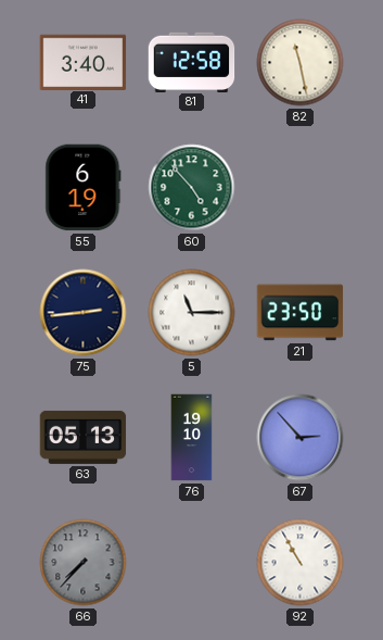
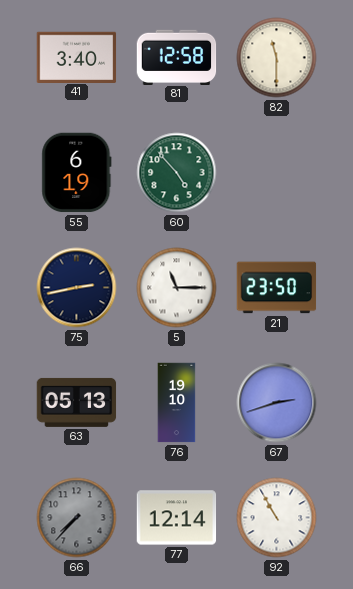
82: 11:28 -> 11:30 (277, 58)
75: 2:44 -> 2:43 (77, 288)
67: 2:53 -> 2:42 (277, 403)
77: none -> 12:14 (177, 518)
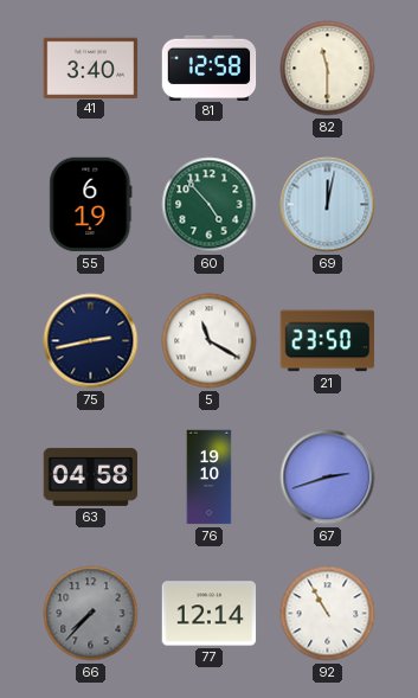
69: none -> 12:02 (328, 205)
5: 11:15 -> 11:20 (210, 341)
63: 05:13 -> 04:58 (91, 476)
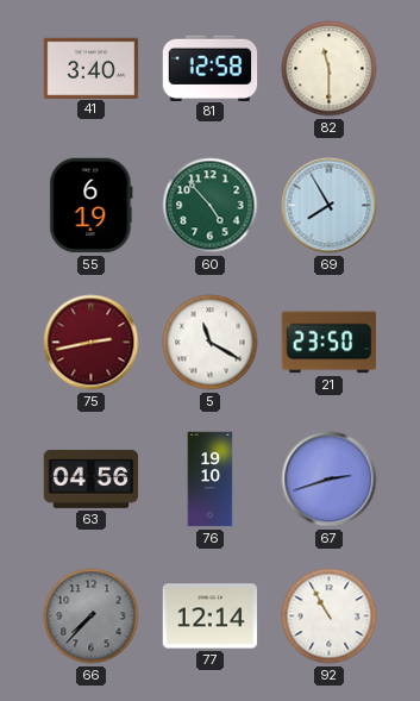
69: 12:02 -> 7:55 (330, 206)
75 dial: navy -> burgundy (92, 343)
63: 04:58 -> 04:56 (92, 478)
